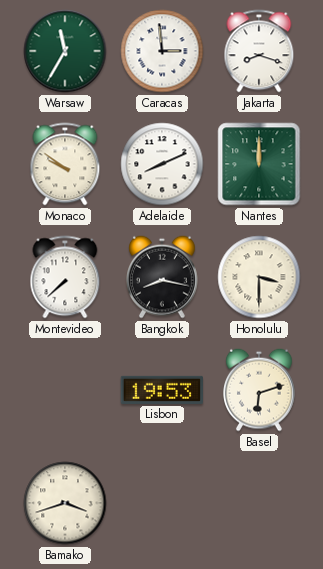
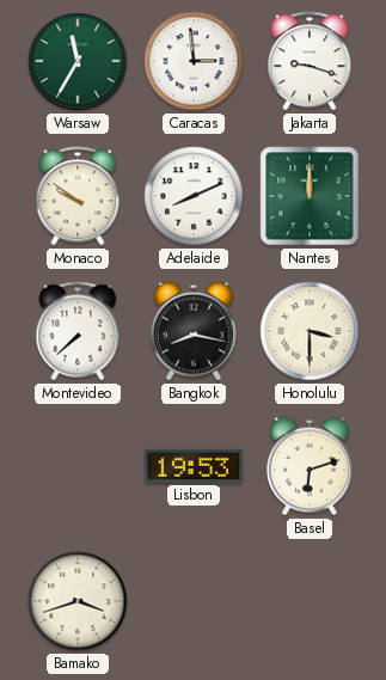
Jakarta: 8:18 -> 9:18 (310, 61)
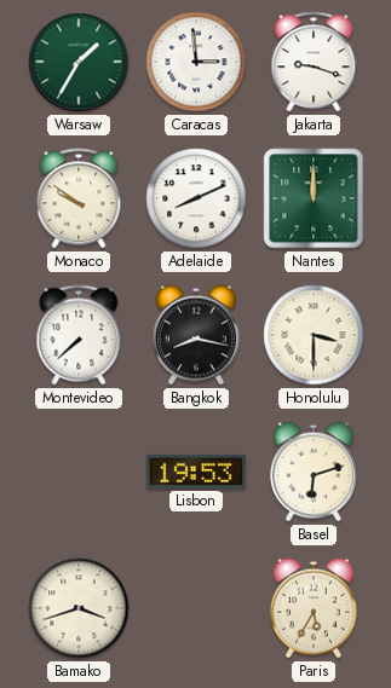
Warsaw: 11:35 -> 1:35 (79, 62)
Paris: none -> 5:35 (315, 608)
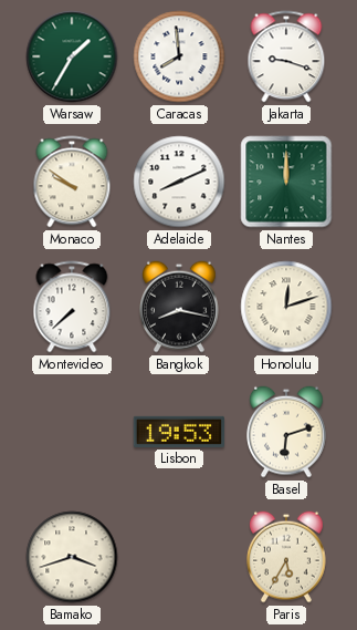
Caracas: 2:59 -> 7:59 (179, 56)
Honolulu: 3:30 -> 12:12 (286, 307)
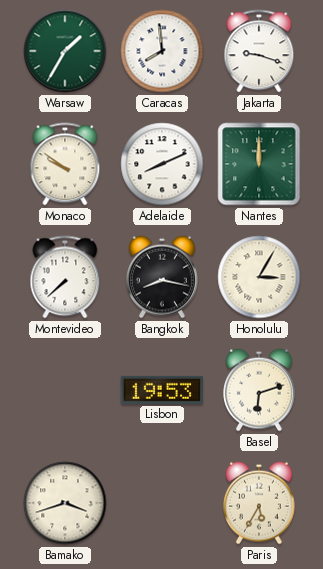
Honolulu: 12:12 -> 3:05 (259, 277)
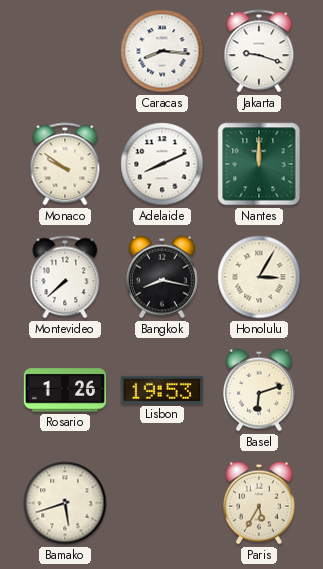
Warsaw: 1:35 -> none (65, 51)
Caracas: 7:59 -> 8:16 (162, 51)
Rosario: none -> 1:26 (65, 390)
Bamako: 3:42 -> 5:42 (65, 503)
